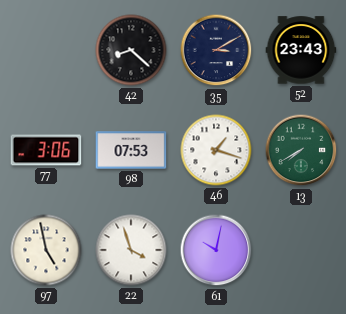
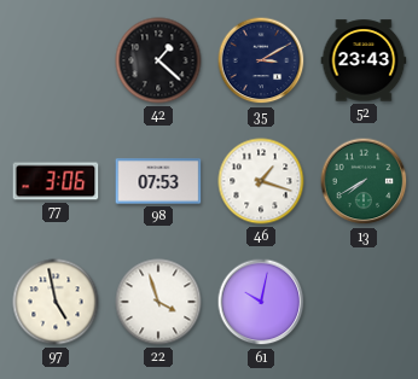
42: 8:22 -> 1:22 (158, 60)
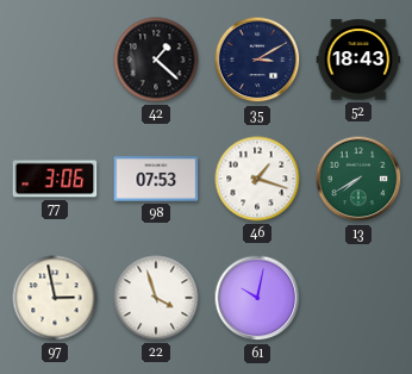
52: 23:43 -> 18:43 (358, 60)
97: 4:58 -> 2:58 (55, 298)
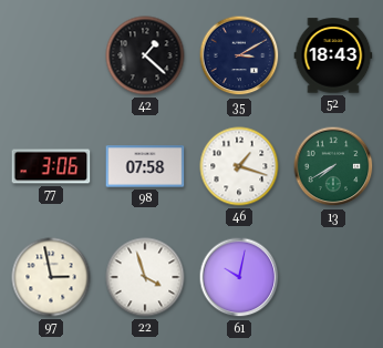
98: 07:53 -> 07:58 (145, 166)
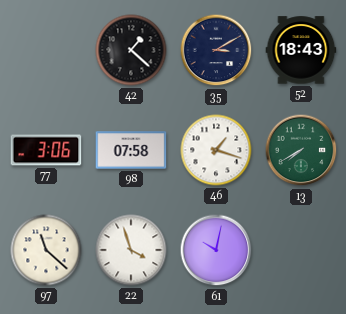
97: 2:58 -> 11:22 (46, 250)
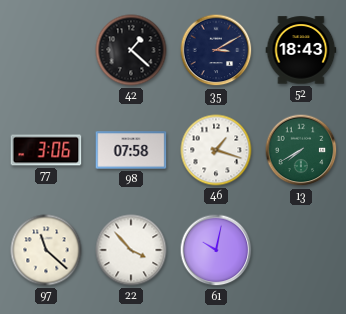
22: 3:57 -> 3:53 (131, 250)
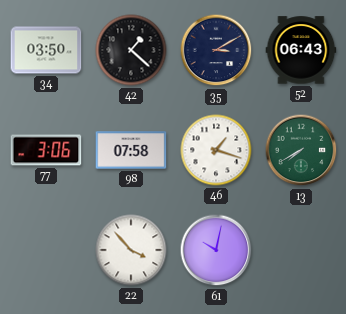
34: none -> 03:50 (46, 50)
52: 18:43 -> 06:43 (301, 50)
97: 11:22 -> none (46, 250)
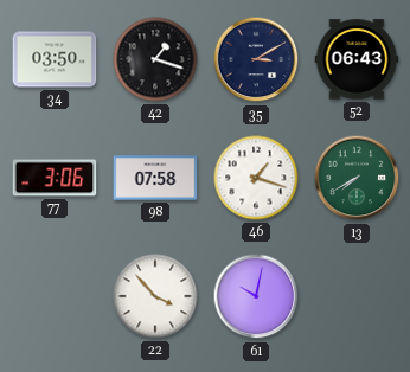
42: 1:22 -> 1:18 (155, 59)
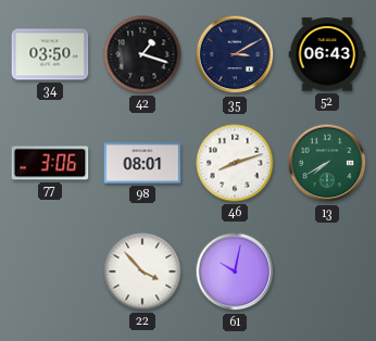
98: 07:58 -> 08:01 (142, 163)
46: 1:18 -> 8:12 (235, 163)
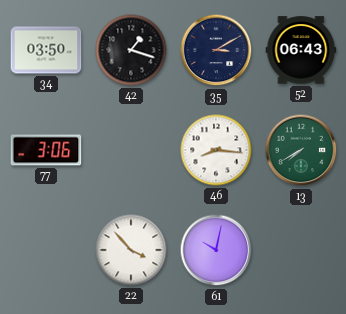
98: 08:01 -> none (142, 163)
46: 8:12 -> 8:16 (216, 150)
